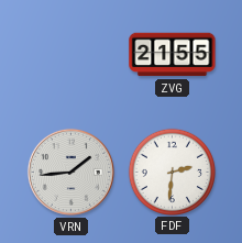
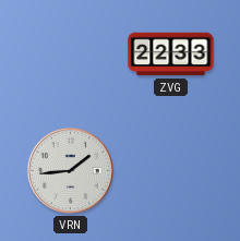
ZVG: 21:55 -> 22:33 (171, 55)
FDF: 2:31 -> none (172, 172)
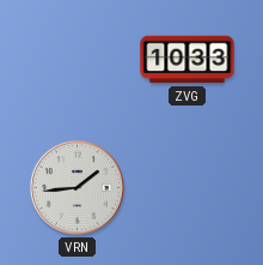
ZVG: 22:33 -> 10:33 (188, 60)
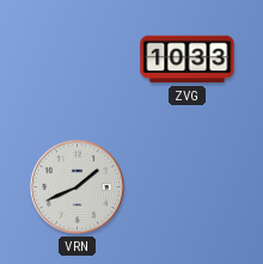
VRN: 1:44 -> 1:41 (77, 186)
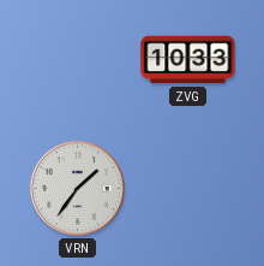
VRN: 1:41 -> 1:36 (77, 188)
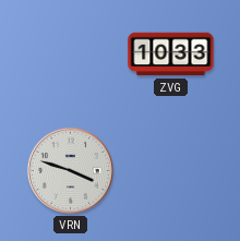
VRN: 1:36 -> 3:48 (70, 170)
